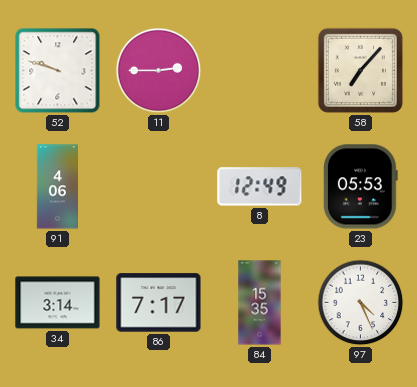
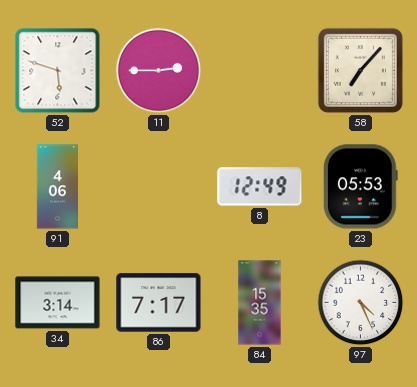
52: 9:48 -> 5:48 (58, 71)
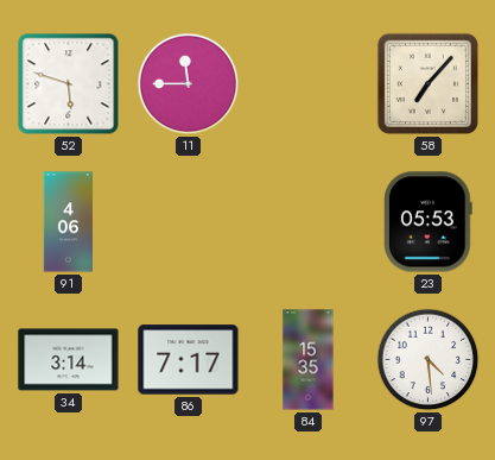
11: 2:45 -> 11:45 (189, 84)
8: 12:49 -> none (260, 187)
97: 4:26 -> 4:29 (429, 360)
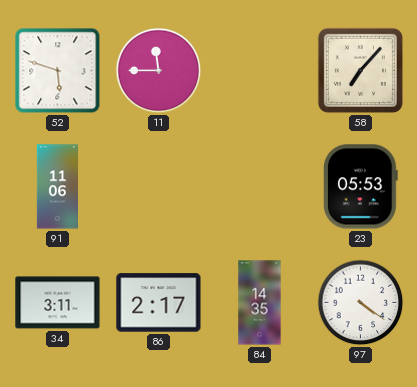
91: 4:06 -> 11:06 (57, 187)
34: 3:14 -> 3:11 (58, 303)
86: 7:17 -> 2:17 (159, 303)
84: 15:35 -> 14:35 (260, 303)
97: 4:29 -> 4:21 (361, 303)
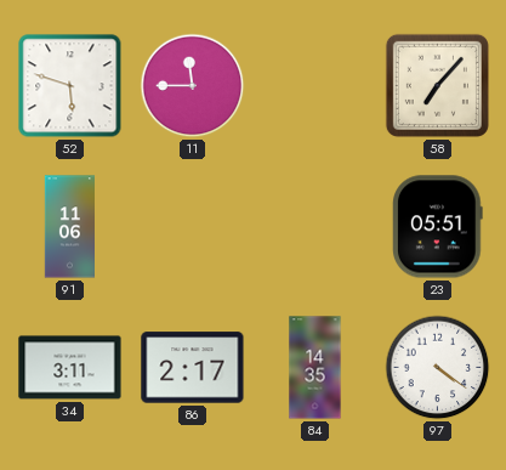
23: 05:53 -> 05:51 (438, 227)
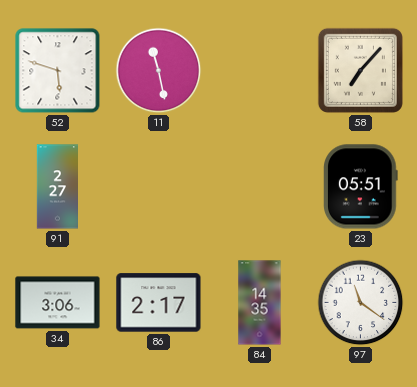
11: 11:45 -> 11:28 (159, 71)
91: 11:06 -> 2:27 (57, 187)
34: 3:11 -> 3:06 (58, 303)
97: 4:21 -> 11:21 (361, 303)
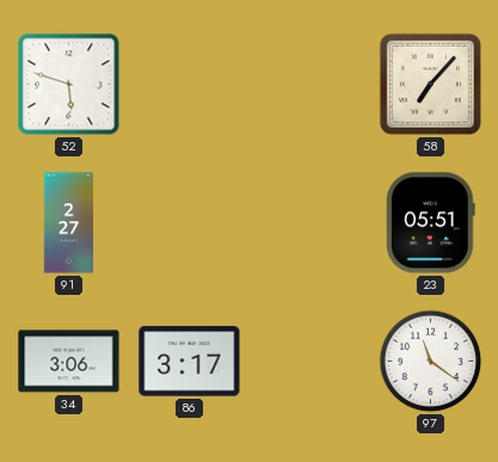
11: 11:28 -> none (159, 71)
86: 2:17 -> 3:17 (190, 362)
84: 14:35 -> none (260, 303)
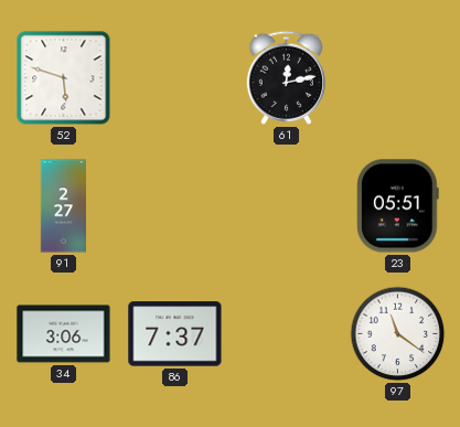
61: none -> 12:13 (286, 77)
58: 7:07 -> none (430, 84)
86: 3:17 -> 7:37 (175, 334)
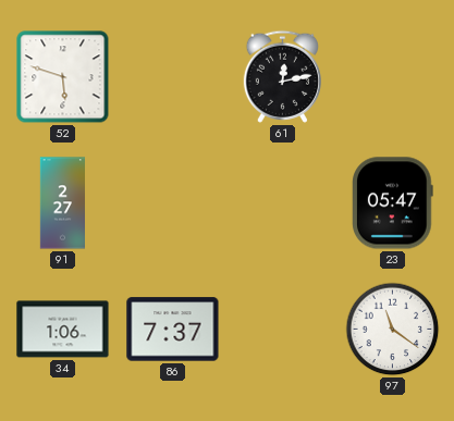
23: 05:51 -> 05:47 (393, 203)
34: 3:06 -> 1:06 (63, 330)
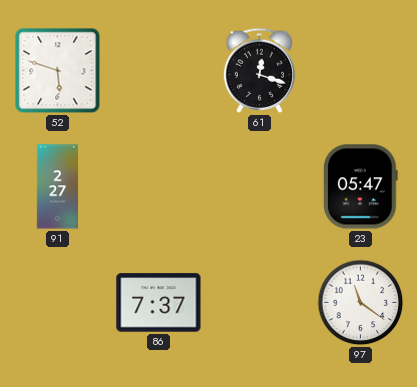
61: 12:13 -> 12:18 (259, 70)
34: 1:06 -> none (63, 330)
